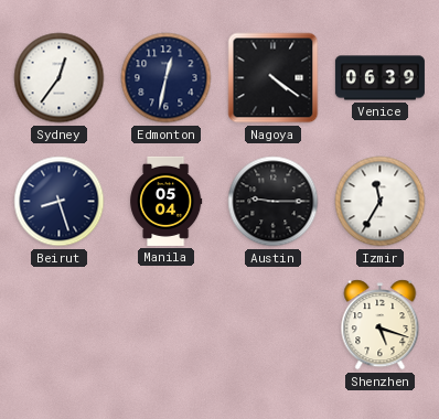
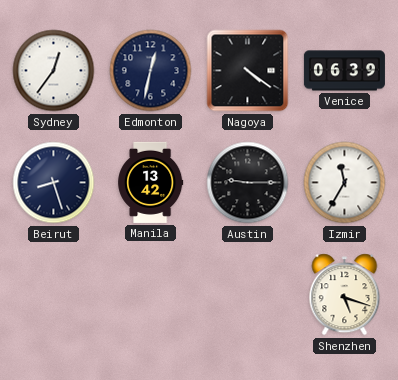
Manila: 05:04 -> 13:42 (151, 182)
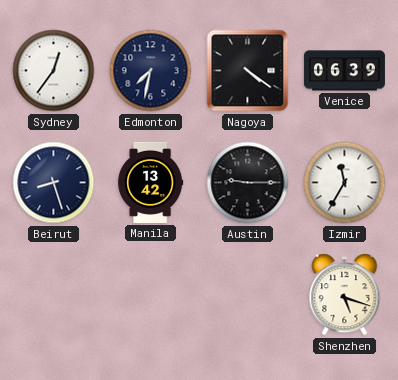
Edmonton: 12:32 -> 7:32 (151, 71)
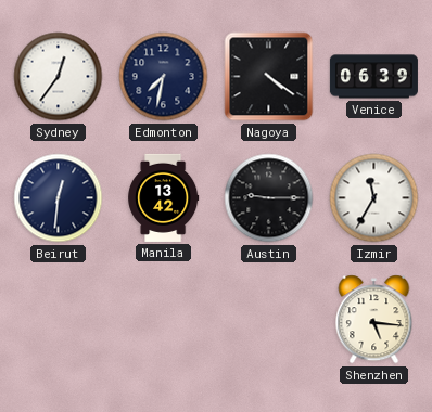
Beirut: 8:27 -> 12:31 (59, 198)
Shenzhen: 5:18 -> 5:16 (374, 320)
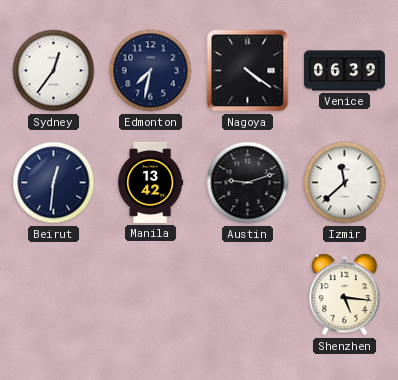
Austin: 9:15 -> 9:12 (248, 183)
Izmir: 11:35 -> 11:38 (345, 183)
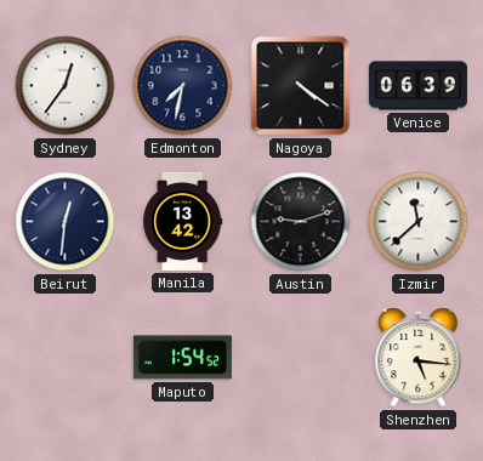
Maputo: none -> 1:54 (182, 358)
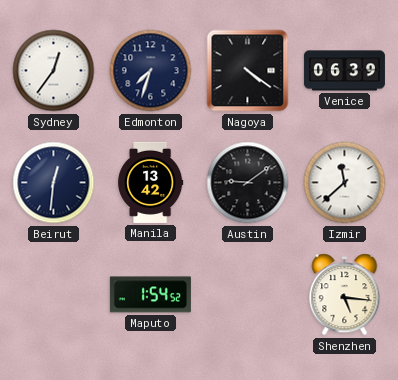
Edmonton: 7:32 -> 7:33 (151, 71)
Austin: 9:12 -> 9:09 (248, 183)
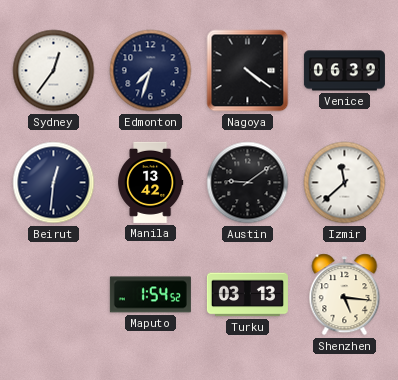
Turku: none -> 03:13 (247, 295)
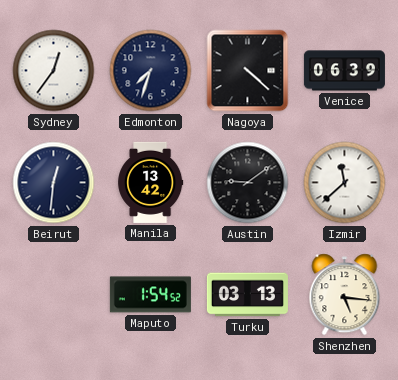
Nagoya: 4:21 -> 4:22 (248, 71)
